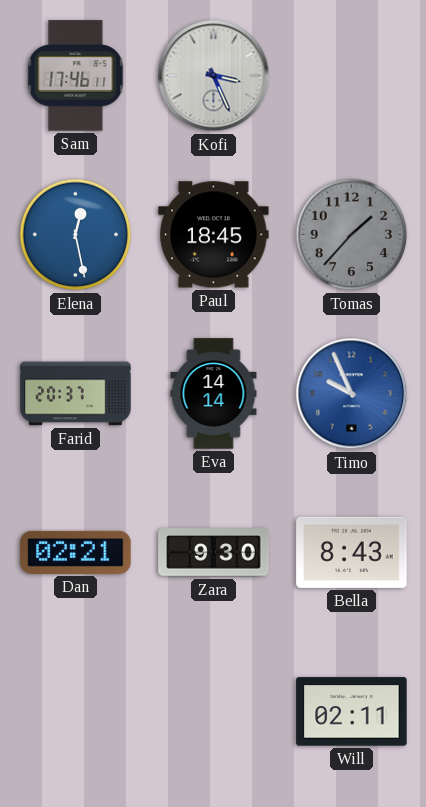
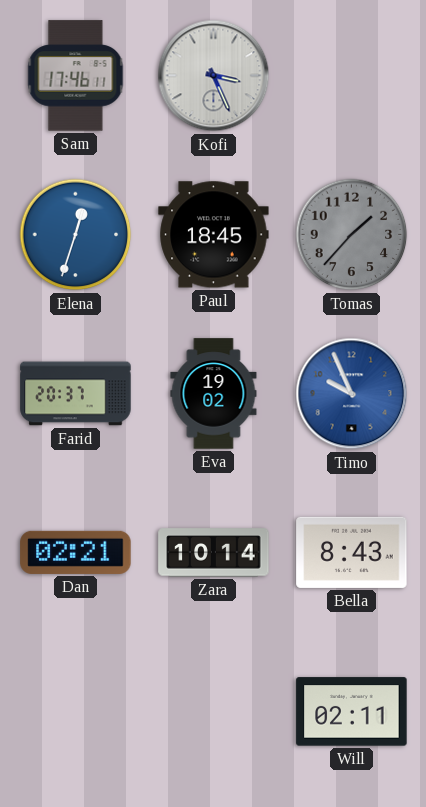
Elena: 12:28 -> 12:33 (76, 235)
Eva: 14:14 -> 19:02 (214, 394)
Zara: 9:30 -> 10:14 (214, 553)
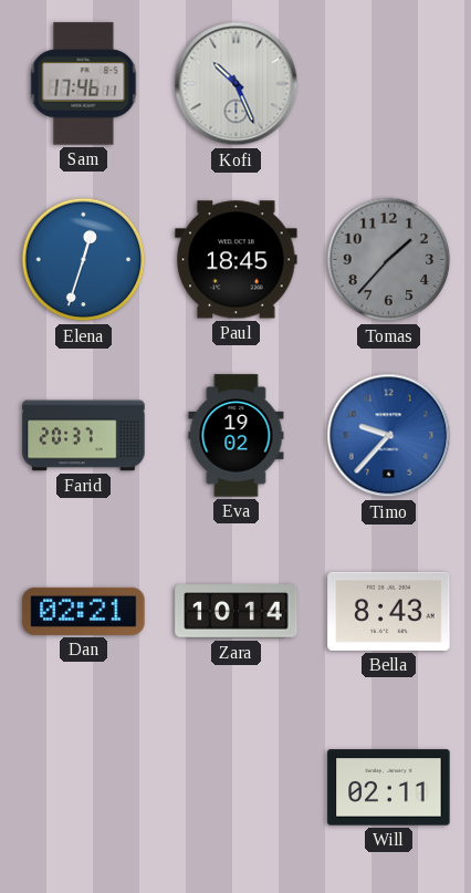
Kofi: 3:26 -> 10:26 (237, 84)
Timo: 9:56 -> 9:37 (389, 436)
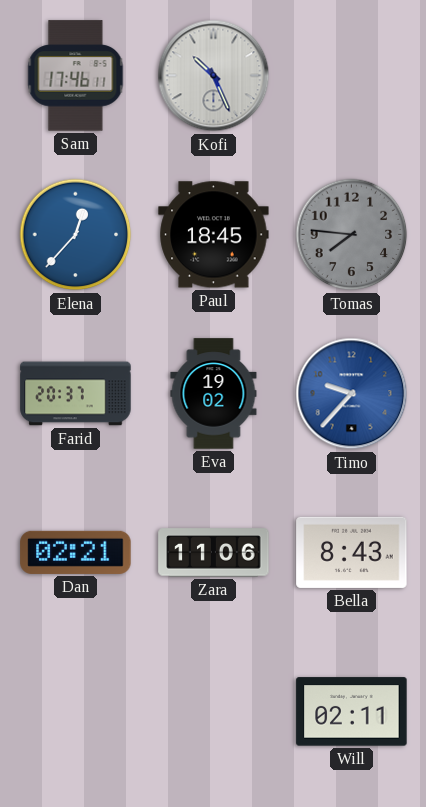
Elena: 12:33 -> 12:37 (76, 235)
Tomas: 1:37 -> 7:46 (352, 235)
Zara: 10:14 -> 11:06 (214, 553)
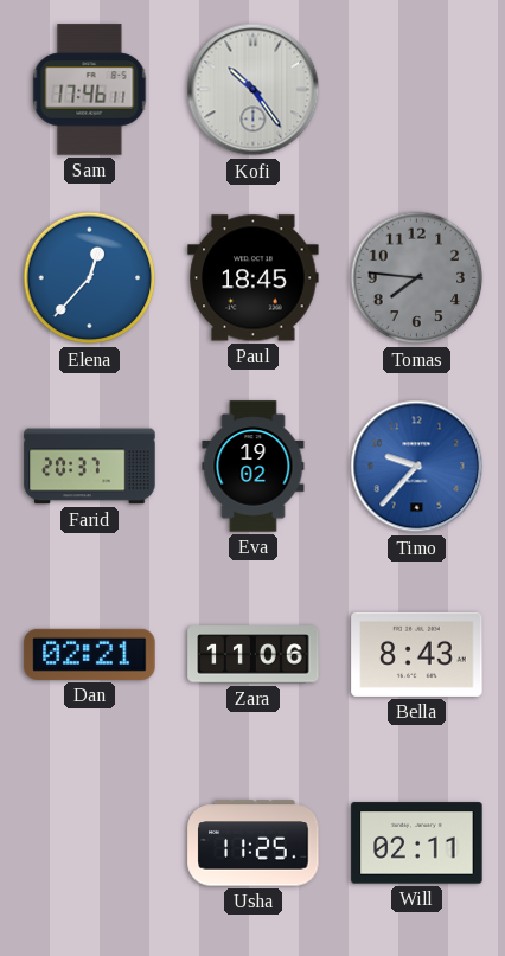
Kofi: 10:26 -> 10:24 (254, 90)
Usha: none -> 11:25 (254, 843)
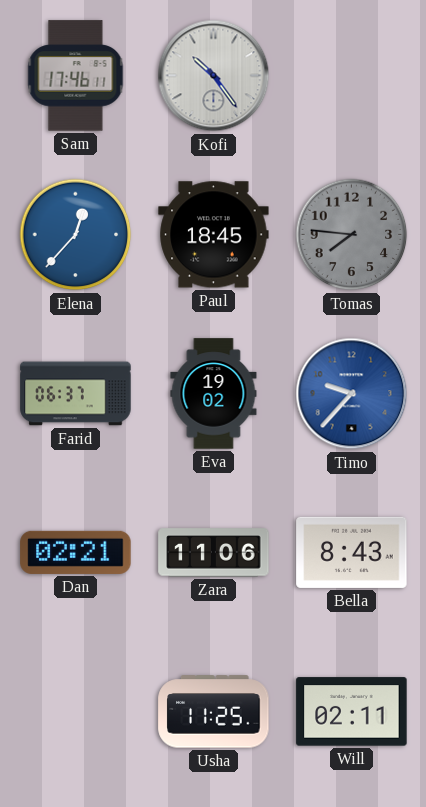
Farid: 20:37 -> 06:37 (76, 394)
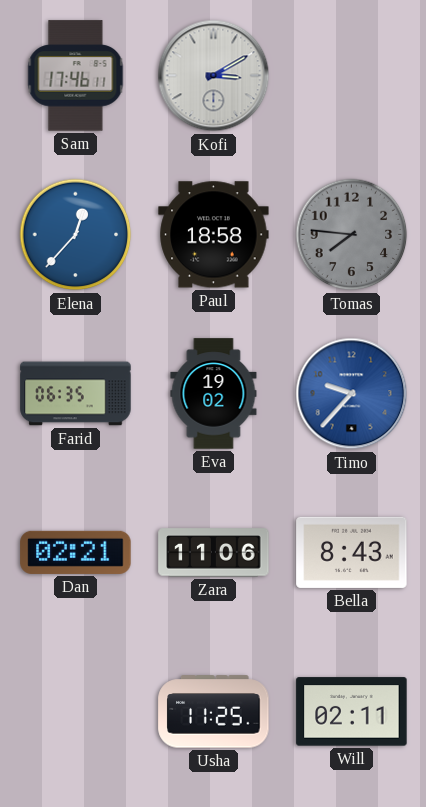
Kofi: 10:24 -> 3:10 (214, 76)
Paul: 18:45 -> 18:58 (214, 235)
Farid: 06:37 -> 06:35 (76, 394)
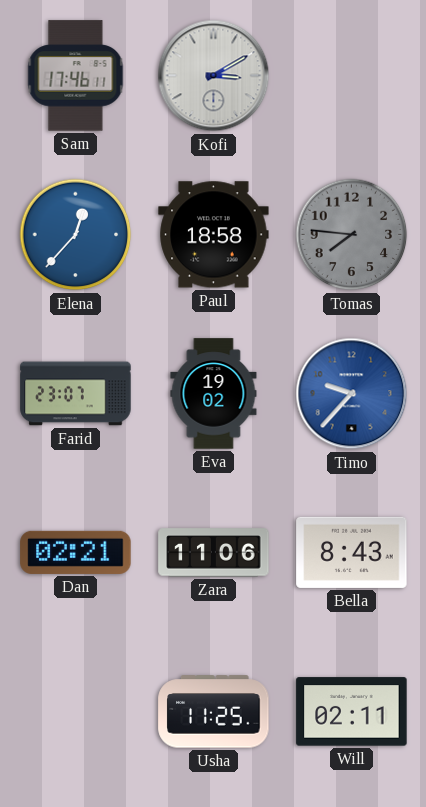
Farid: 06:35 -> 23:07 (76, 394)
